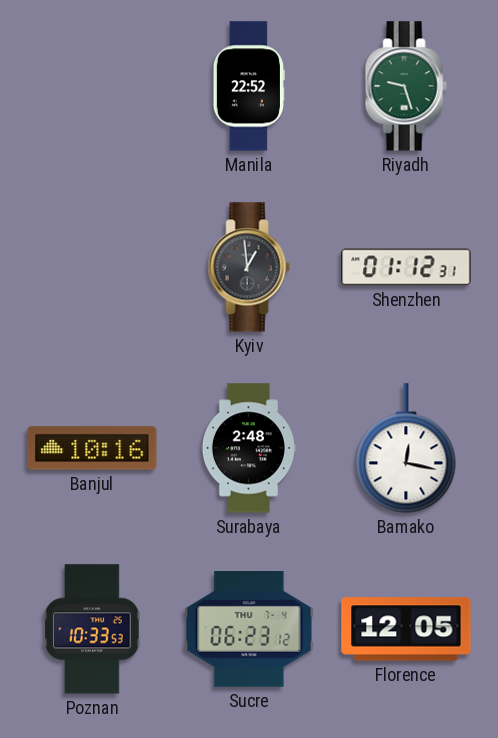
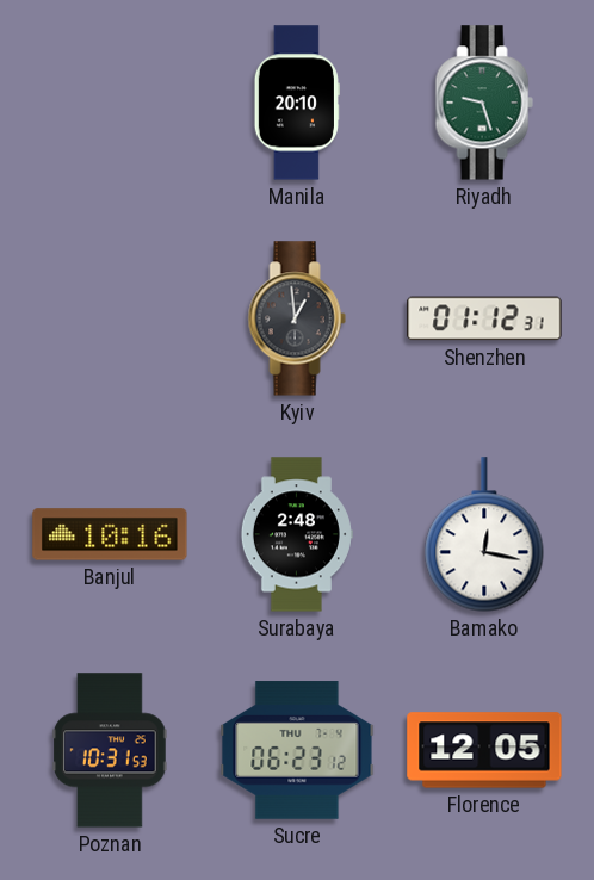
Manila: 22:52 -> 20:10 (297, 103)
Poznan: 10:33 -> 10:31 (110, 750)
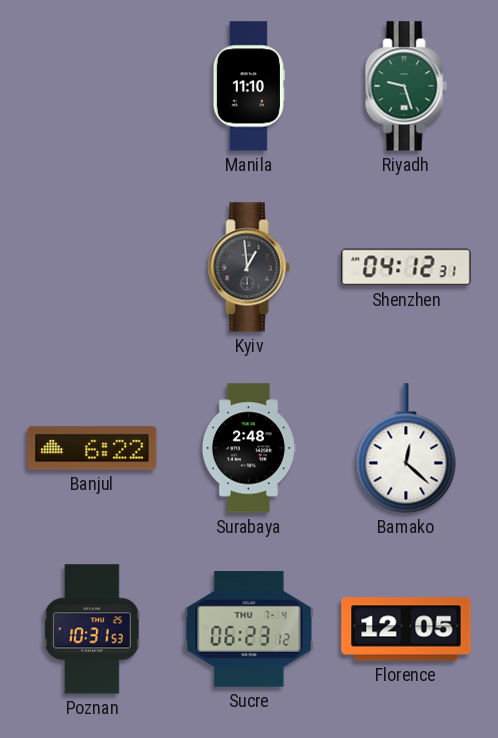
Manila: 20:10 -> 11:10 (249, 86)
Shenzhen: 01:12 -> 04:12 (406, 267)
Banjul: 10:16 -> 6:22 (92, 448)
Bamako: 12:17 -> 12:22 (406, 448)
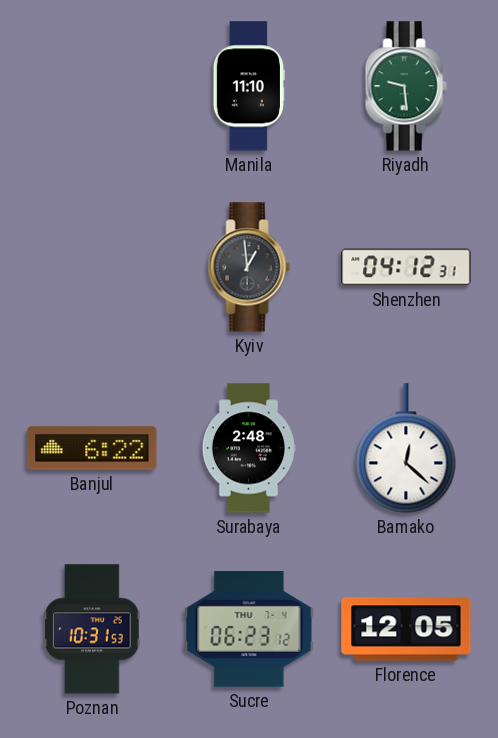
Riyadh: 9:27 -> 9:29 (406, 86)
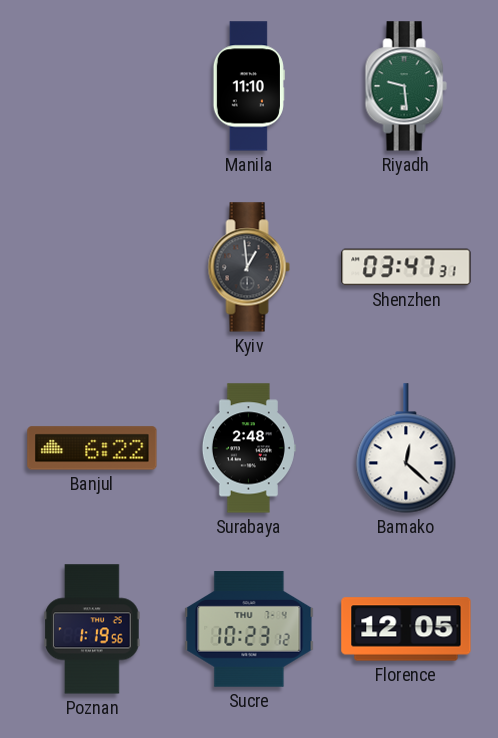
Shenzhen: 04:12 -> 03:47 (406, 267)
Poznan: 10:31 -> 1:19 (92, 629)
Sucre: 06:23 -> 10:23 (249, 629)
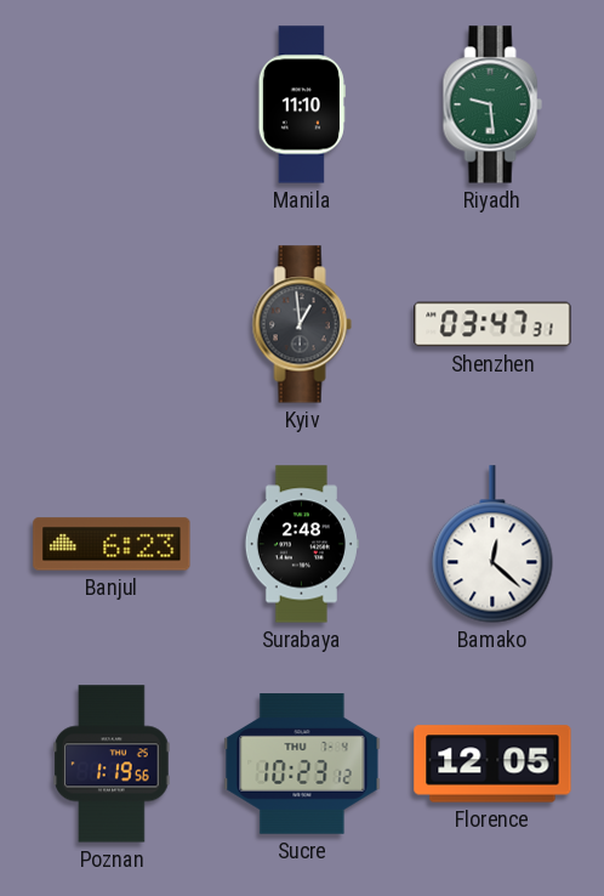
Banjul: 6:22 -> 6:23 (112, 544)
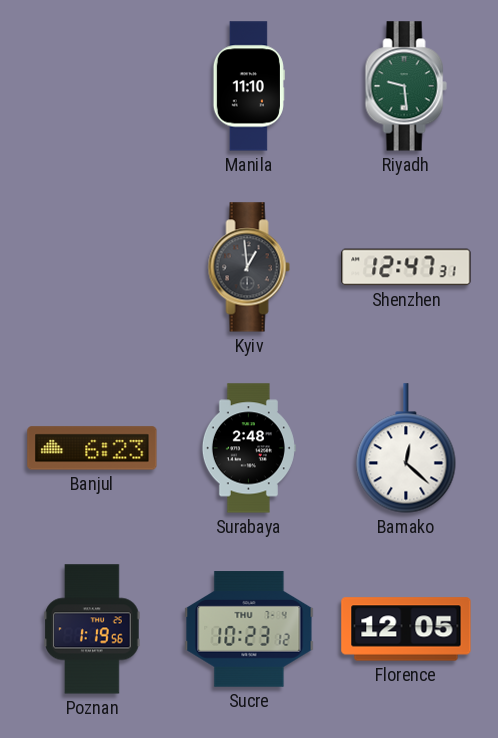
Shenzhen: 03:47 -> 12:47 (406, 267)
